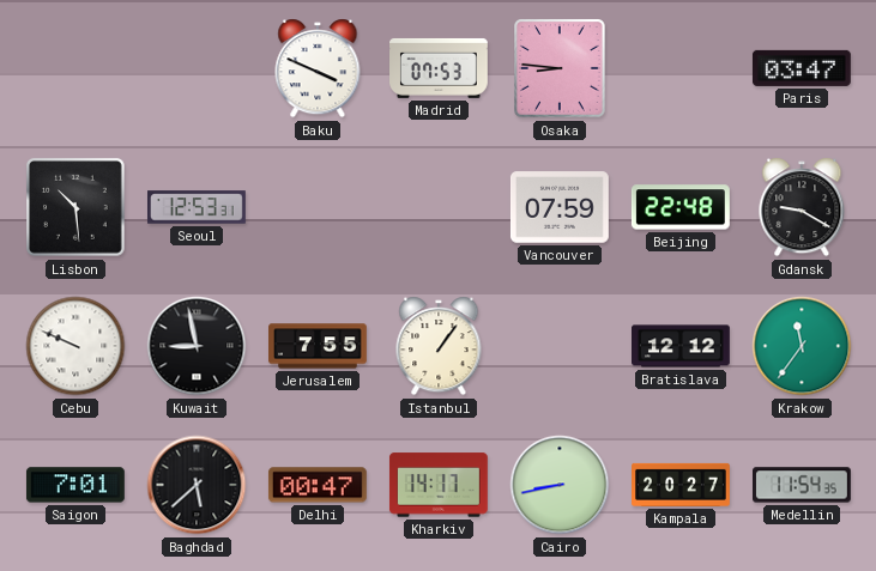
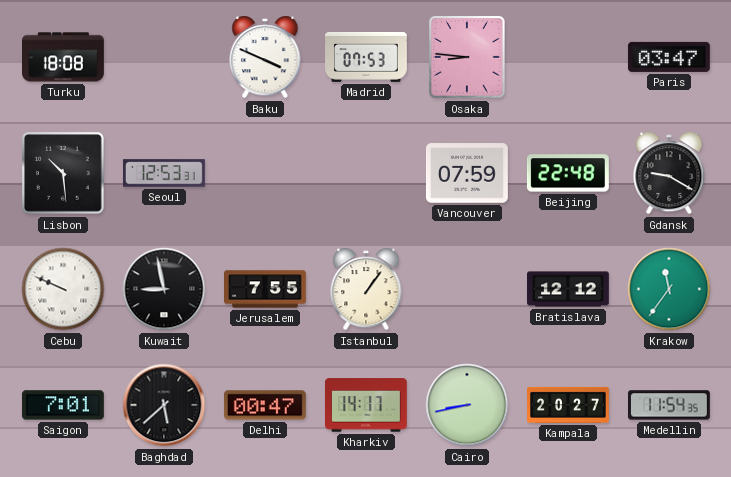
Turku: none -> 18:08 (64, 57)
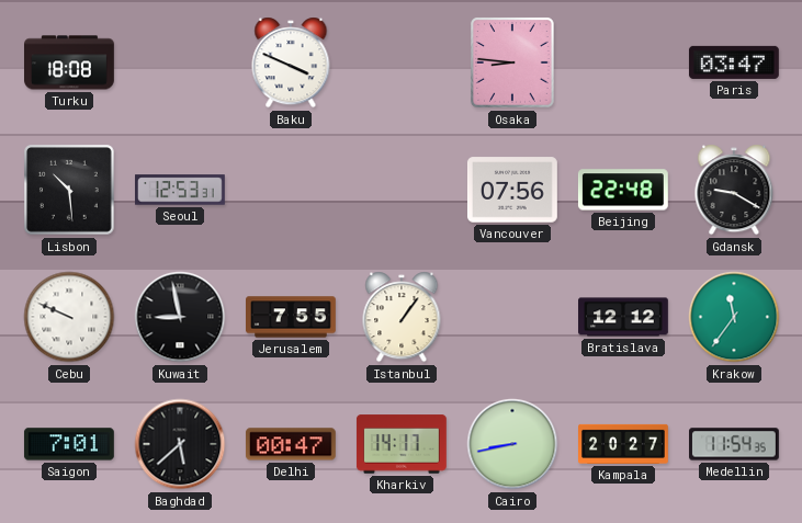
Madrid: 07:53 -> none (367, 57)
Vancouver: 07:59 -> 07:56 (512, 190)
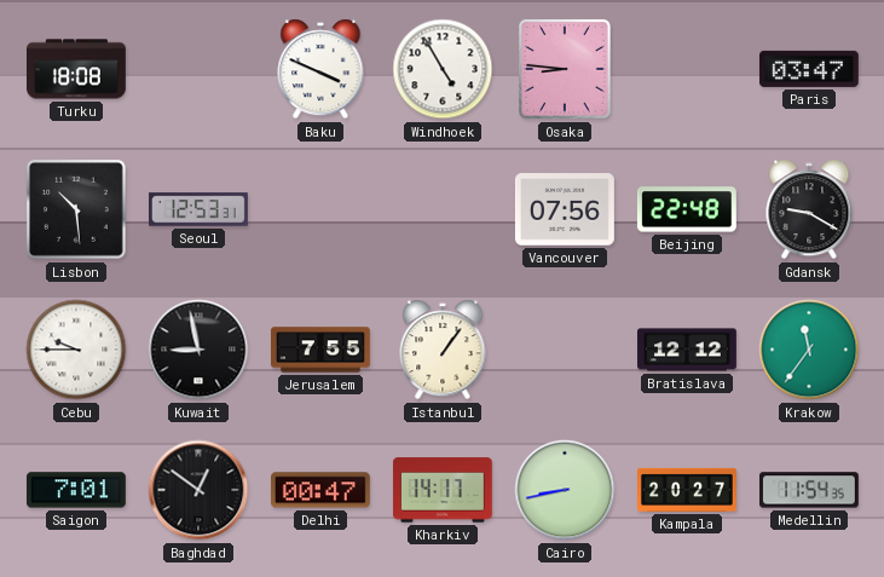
Windhoek: none -> 4:55 (443, 69)
Cebu: 9:49 -> 9:45 (76, 350)
Baghdad: 5:38 -> 12:51 (198, 490)
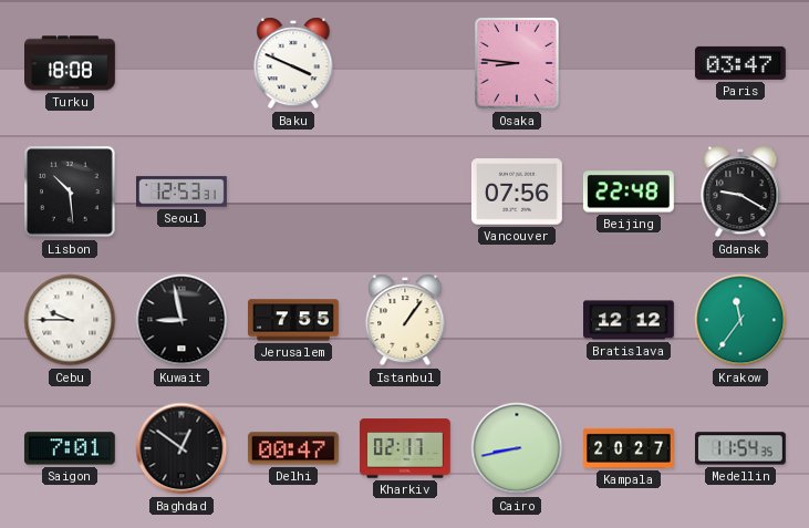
Windhoek: 4:55 -> none (443, 69)
Kharkiv: 14:17 -> 02:17 (405, 448)
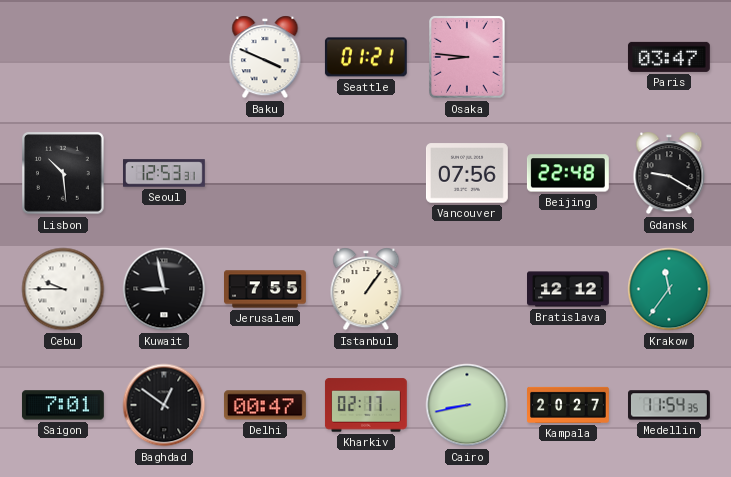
Turku: 18:08 -> none (71, 63)
Seattle: none -> 01:21 (366, 57)
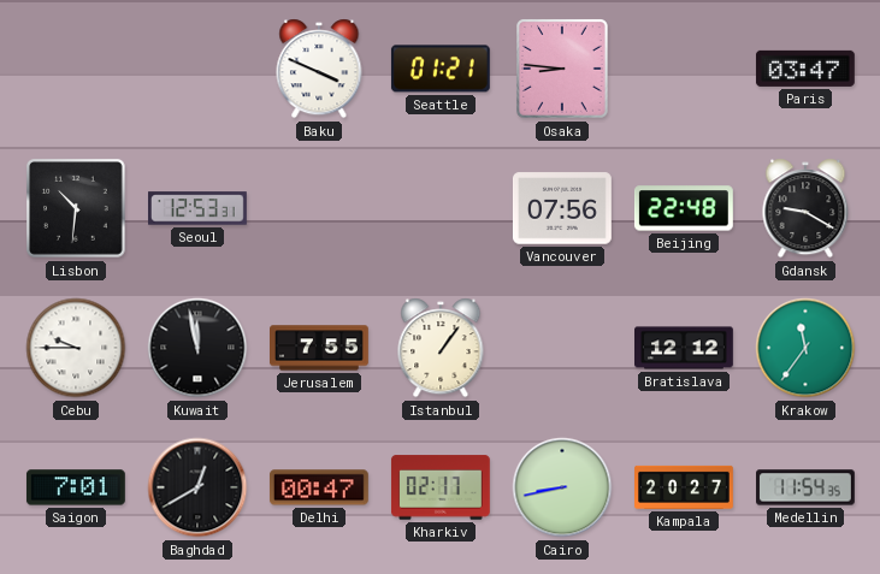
Lisbon: 10:29 -> 10:31 (77, 209)
Kuwait: 8:58 -> 11:58 (197, 348)
Baghdad: 12:51 -> 12:40 (197, 487)
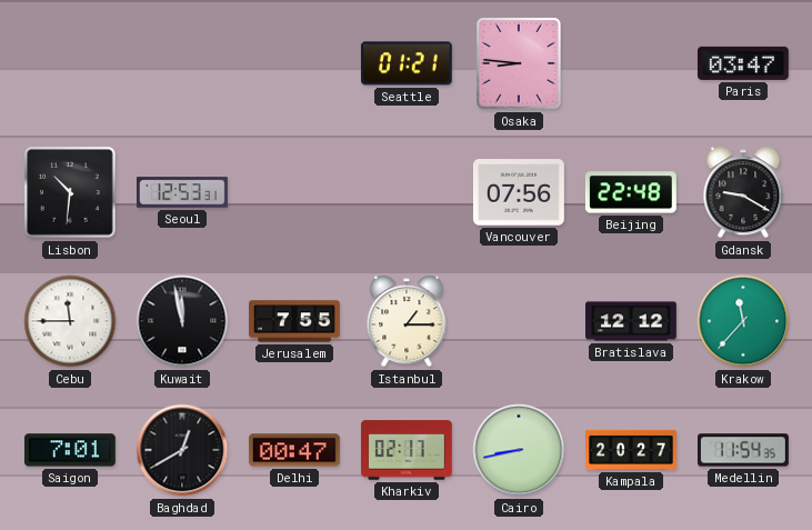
Baku: 3:49 -> none (319, 69)
Cebu: 9:45 -> 11:45 (70, 321)
Istanbul: 1:06 -> 1:15 (407, 321)
Krakow: 11:36 -> 11:37 (743, 321)
